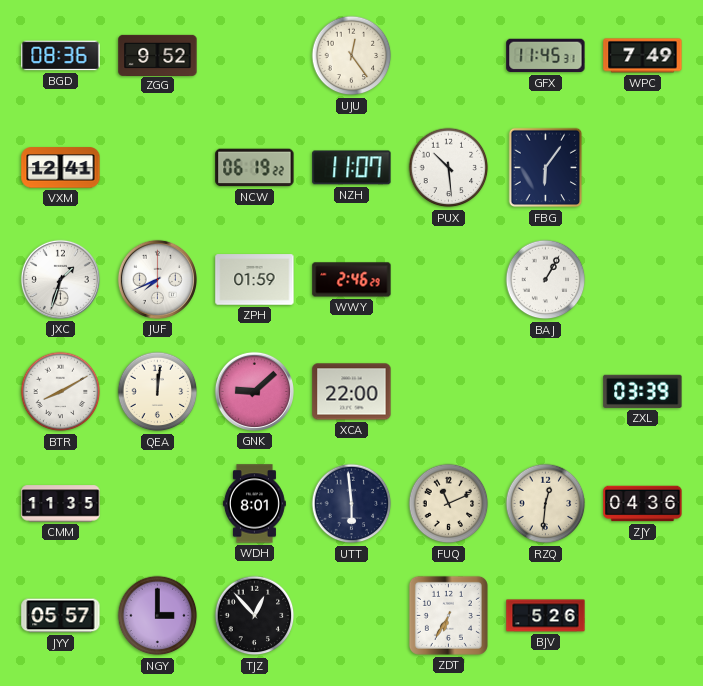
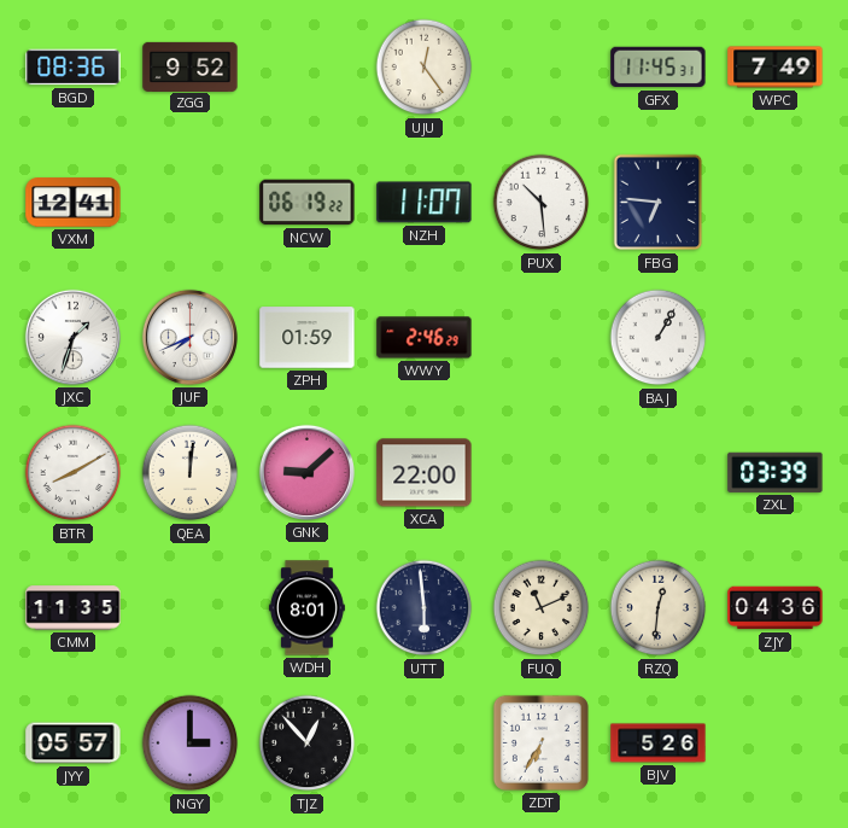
FBG: 6:06 -> 6:46 (659, 203)
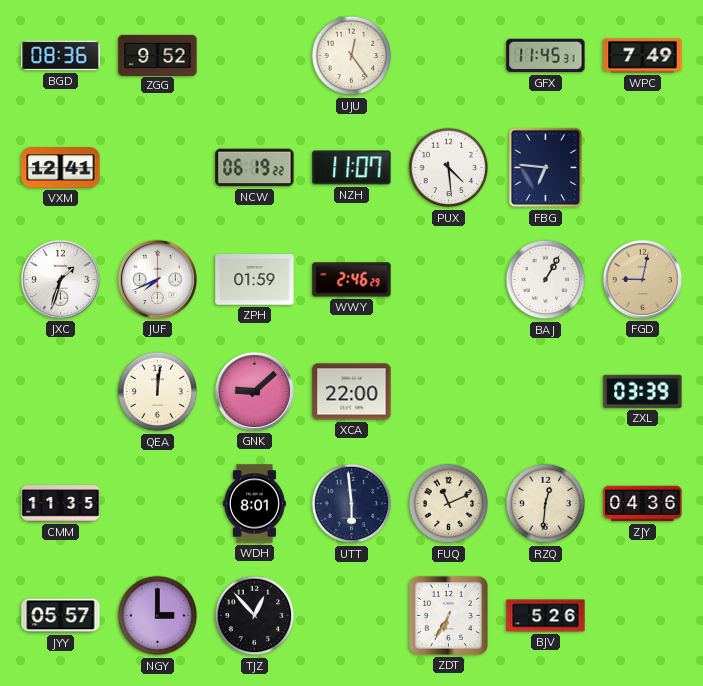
PUX: 10:29 -> 4:29 (449, 168)
FGD: none -> 9:02 (642, 279)
BTR: 8:10 -> none (74, 473)
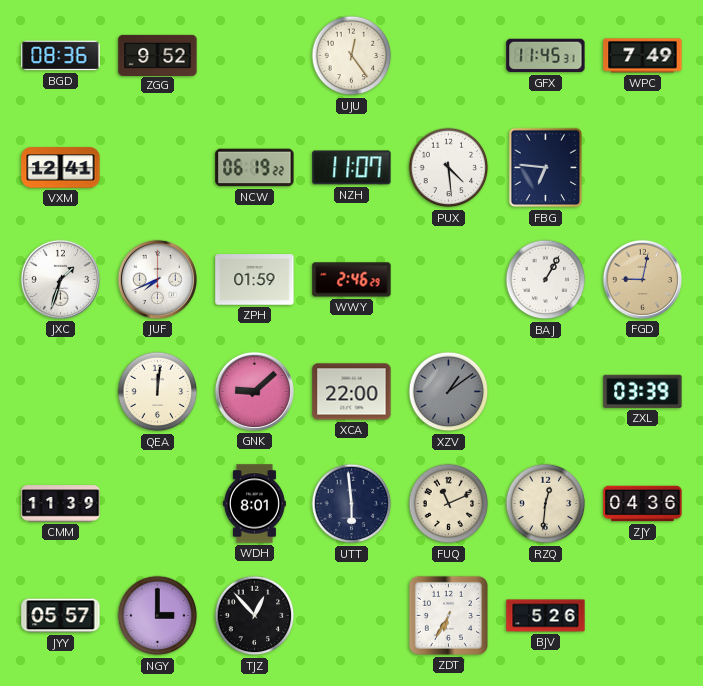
XZV: none -> 1:09 (449, 392)
CMM: 11:35 -> 11:39 (61, 504)
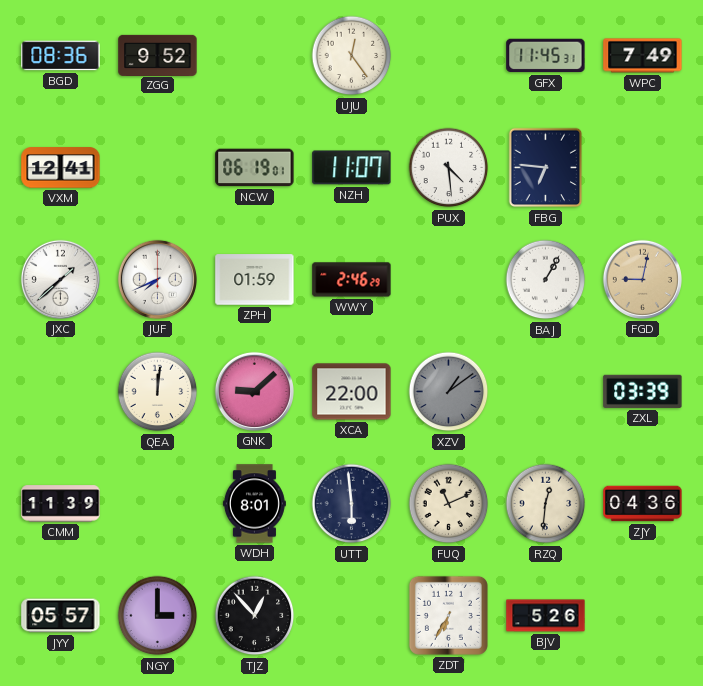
NCW: 06:19:22 -> 06:19:01 (255, 168)
JXC: 1:33 -> 1:38 (60, 279)
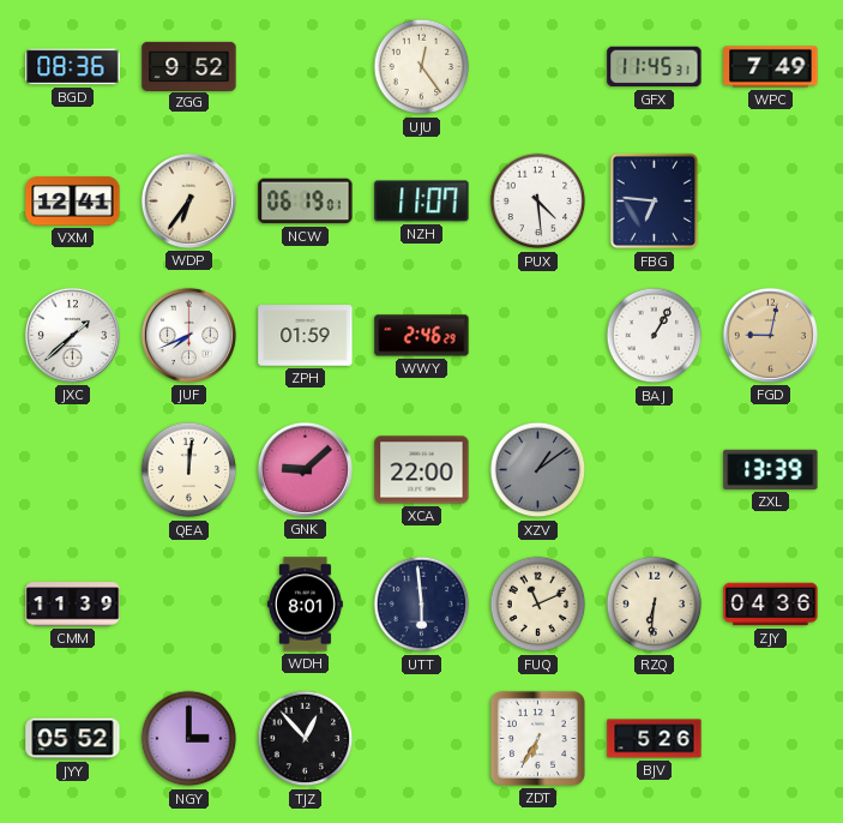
WDP: none -> 6:36 (188, 200)
ZXL: 03:39 -> 13:39 (771, 469)
RZQ: 12:31 -> 6:31 (655, 605)
JYY: 05:57 -> 05:52 (73, 739)
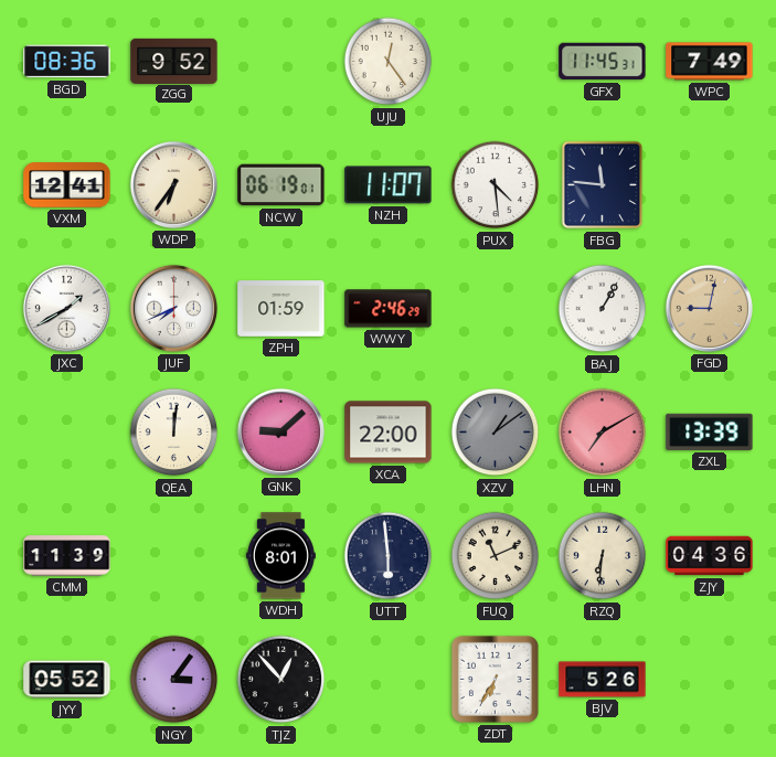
FBG: 6:46 -> 11:46 (603, 185)
JXC: 1:38 -> 1:40 (66, 308)
LHN: none -> 7:10 (603, 433)
NGY: 3:00 -> 3:06 (174, 680)
